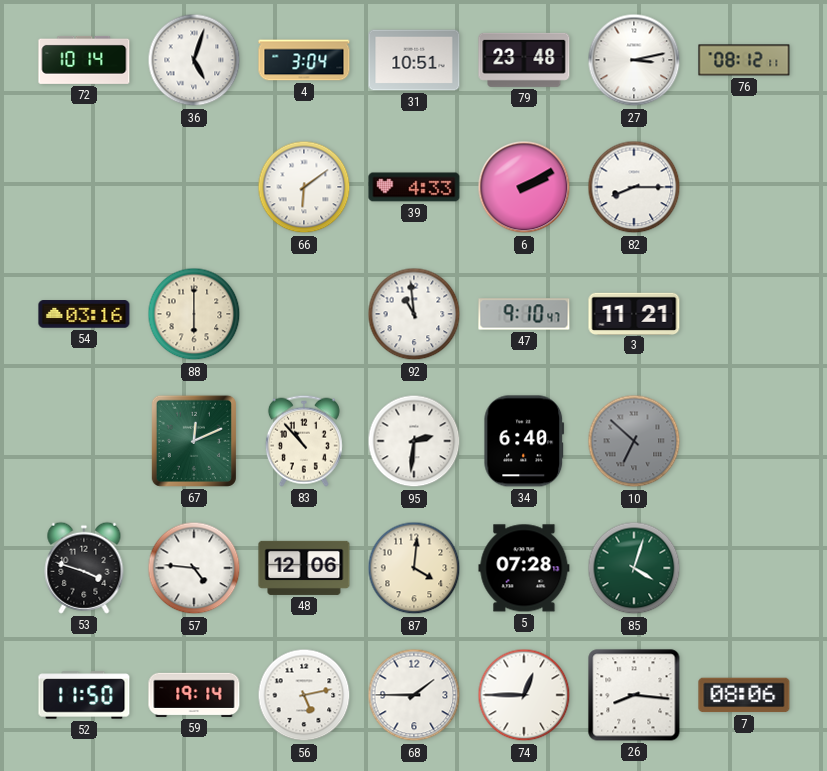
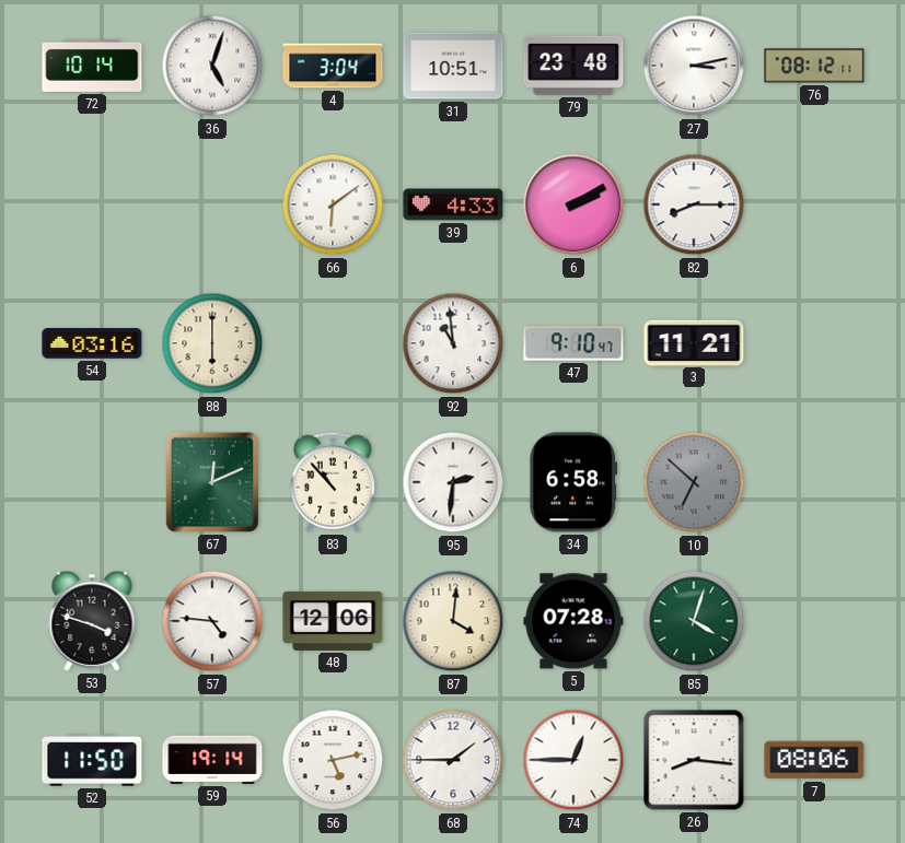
34: 6:40 -> 6:58 (573, 482)
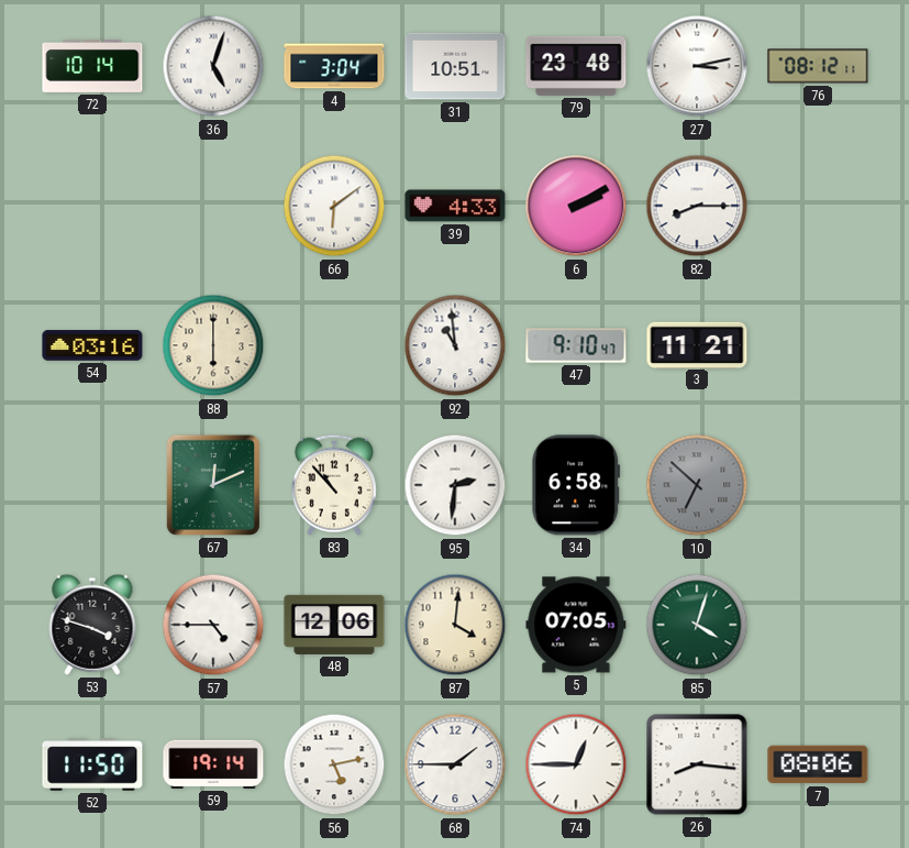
57: 4:46 -> 4:45 (213, 625)
5: 07:28 -> 07:05 (576, 625)
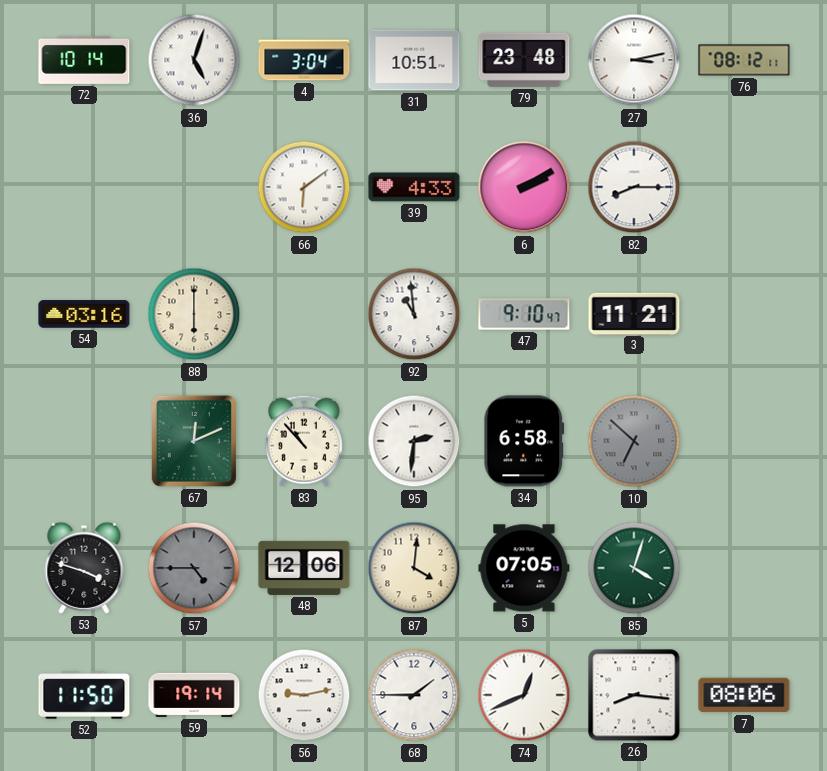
57 dial: white -> grey (194, 568)
56: 5:13 -> 9:13 (304, 695)
74: 12:45 -> 12:41 (524, 695)
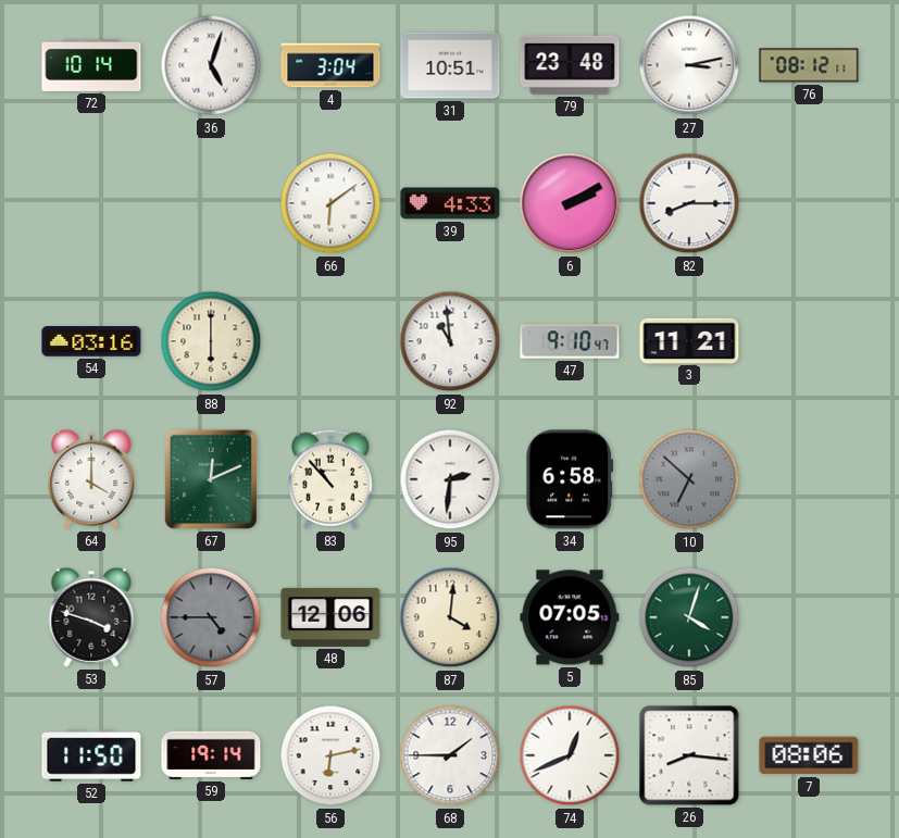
64: none -> 4:00 (91, 479)
56: 9:13 -> 6:13 (330, 755)
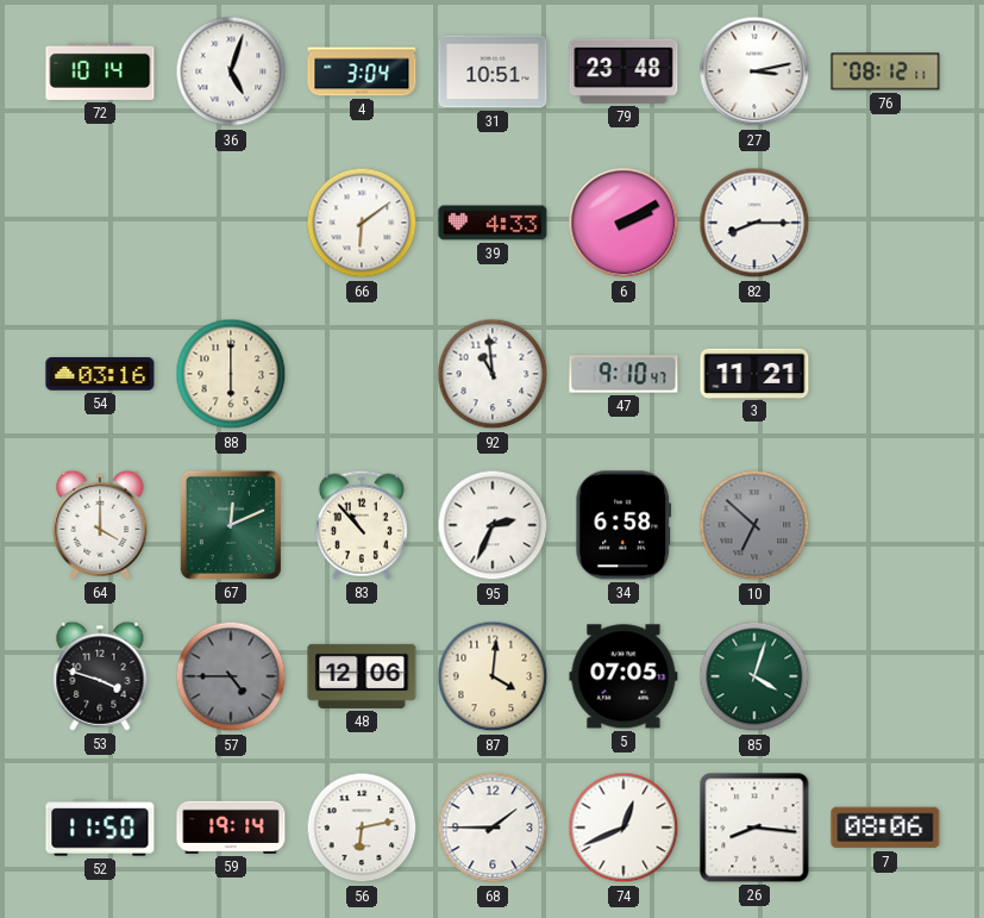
95: 2:31 -> 2:34 (493, 525)
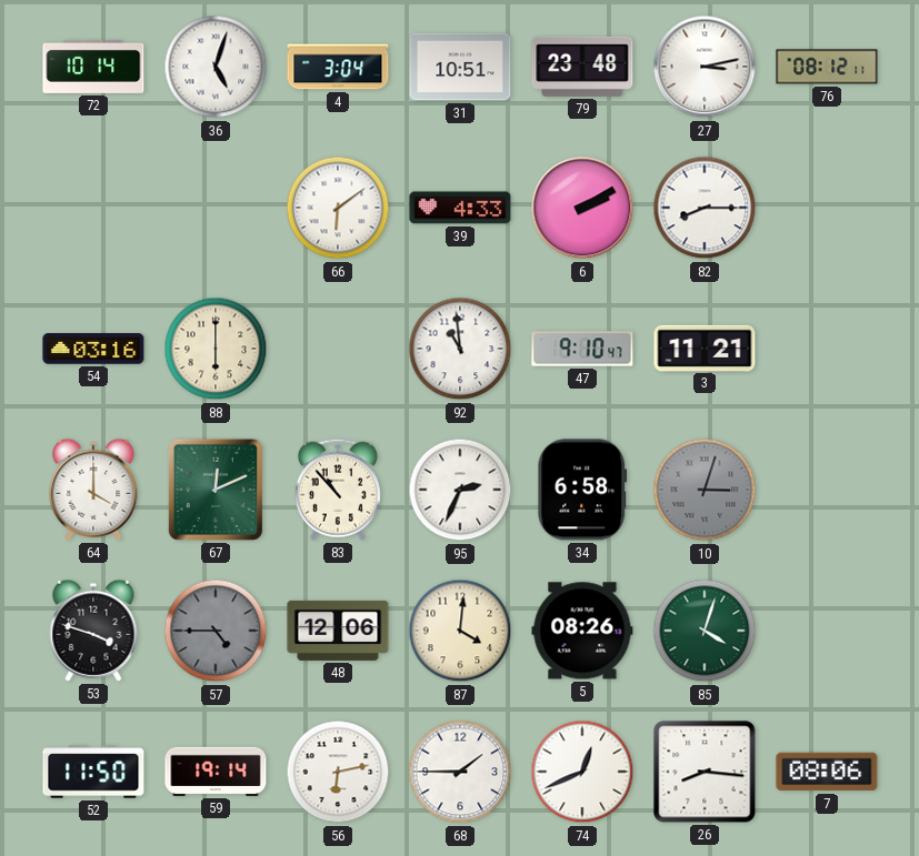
10: 6:52 -> 3:03 (705, 490)
5: 07:05 -> 08:26 (582, 631)
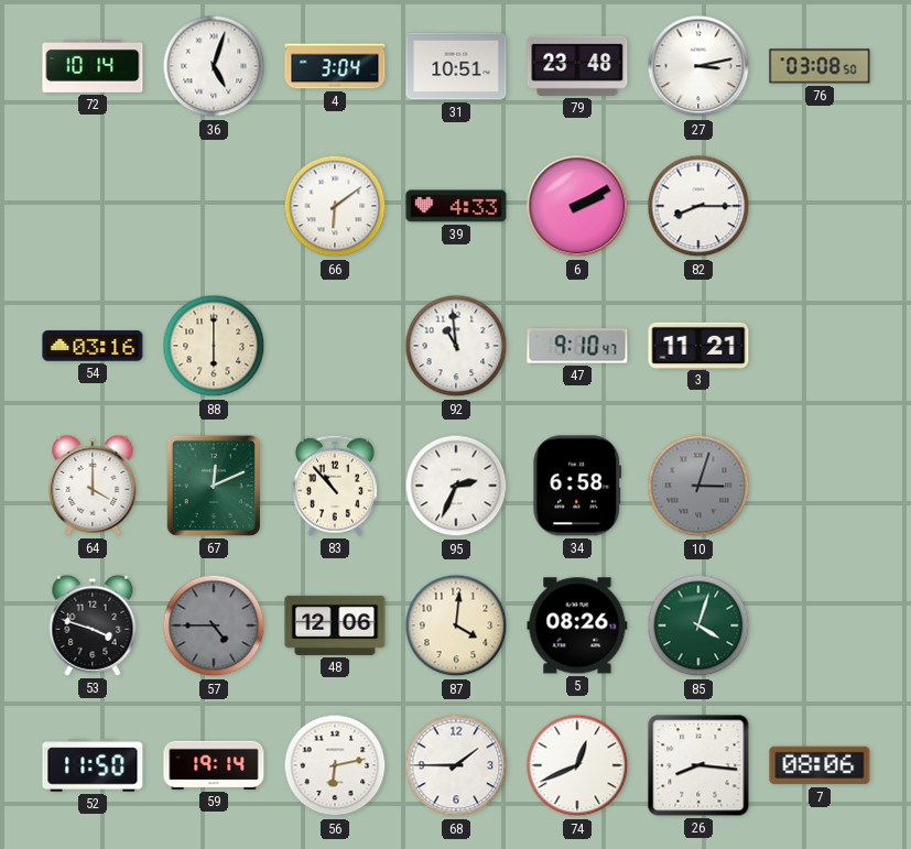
76: 08:12 -> 03:08 (820, 66)
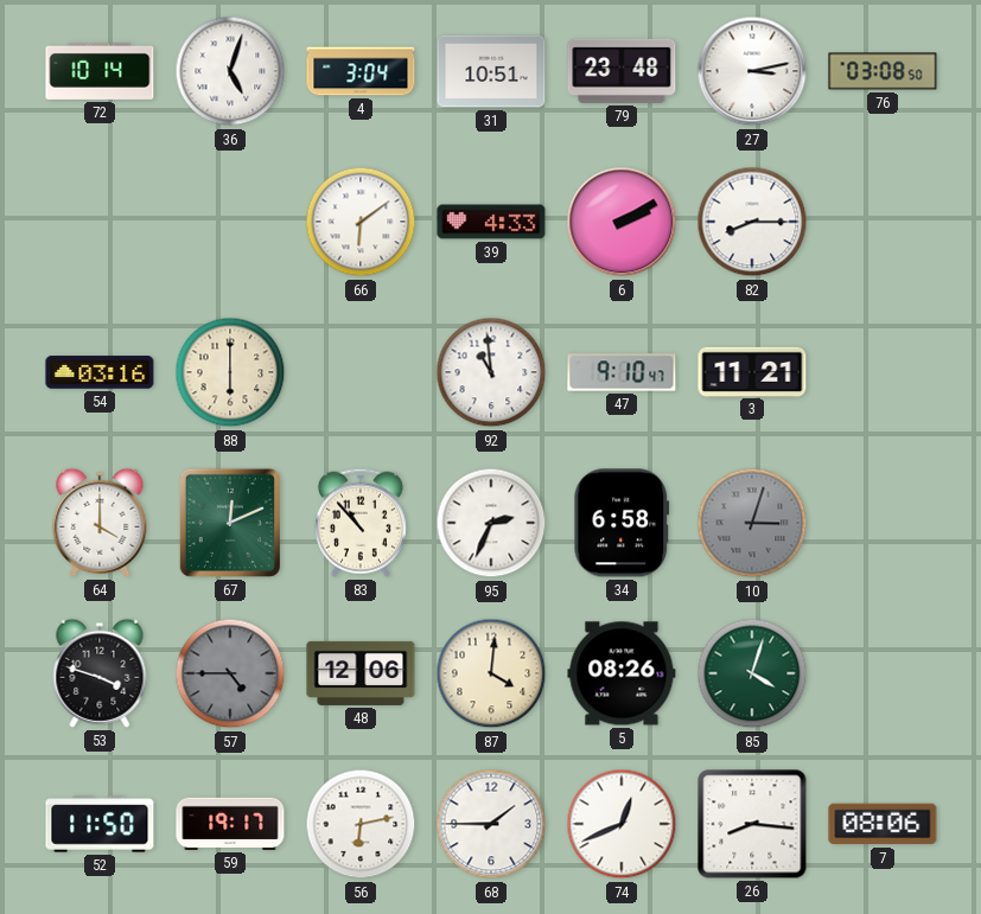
59: 19:14 -> 19:17 (230, 824)
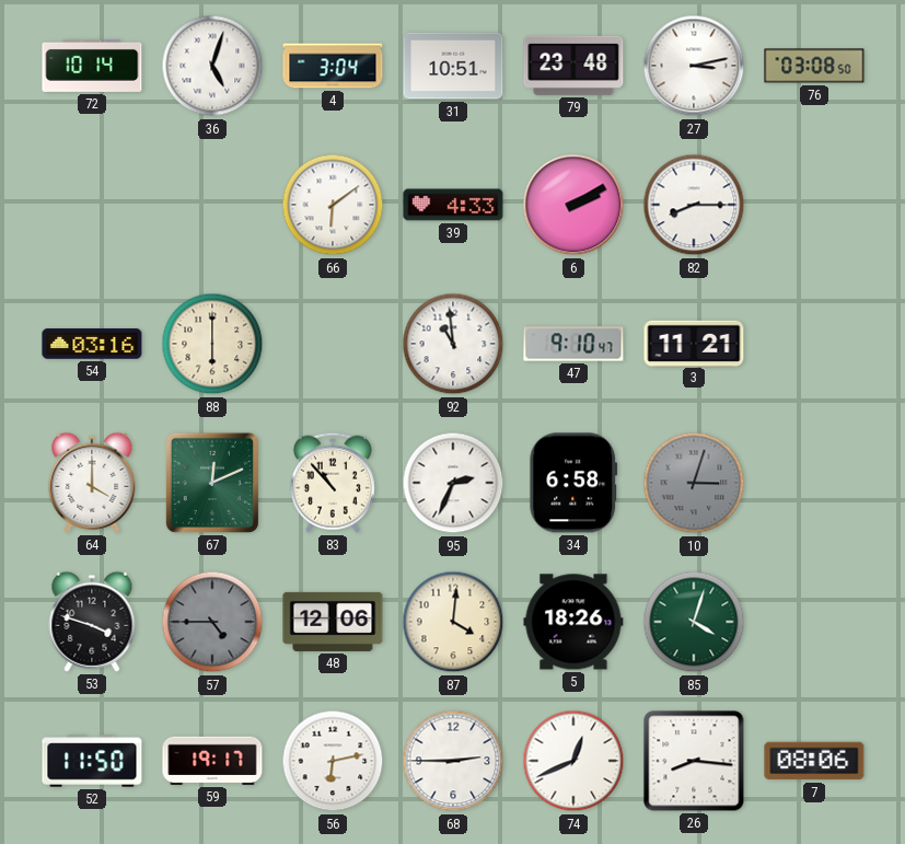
5: 08:26 -> 18:26 (573, 622)
68: 1:45 -> 2:45 (453, 761)
